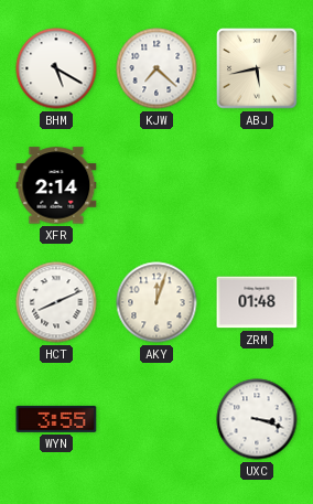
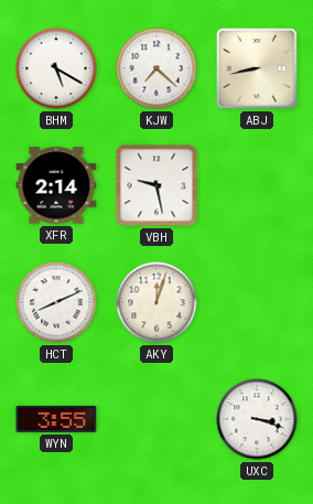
ABJ: 5:43 -> 8:43 (257, 68)
VBH: none -> 9:28 (156, 185)
ZRM: 01:48 -> none (257, 302)
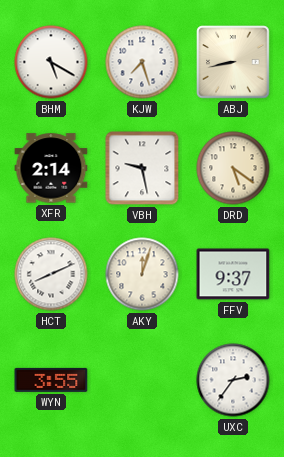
KJW: 7:22 -> 7:27 (142, 62)
DRD: none -> 5:21 (233, 168)
FFV: none -> 9:37 (233, 274)
UXC: 3:18 -> 2:36 (233, 380)
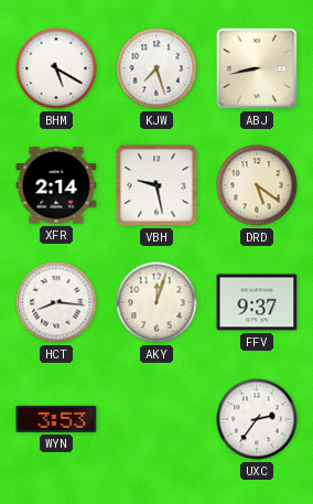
HCT: 8:11 -> 8:16 (56, 302)
WYN: 3:55 -> 3:53 (56, 419)
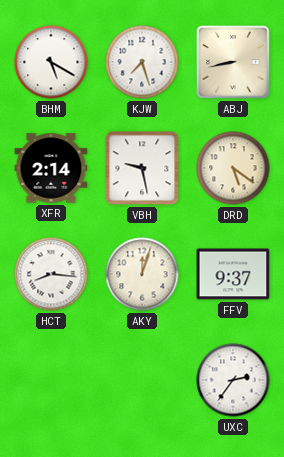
WYN: 3:53 -> none (56, 419)
